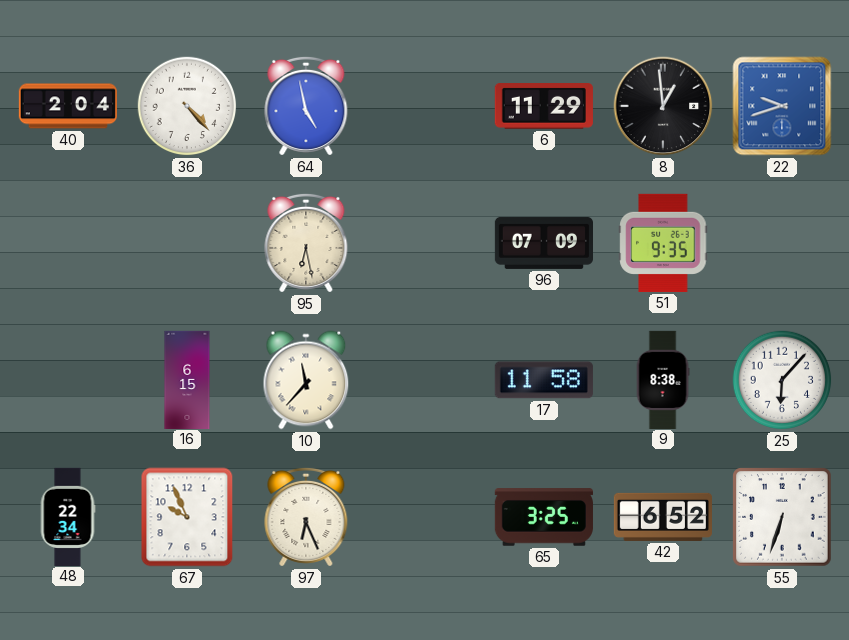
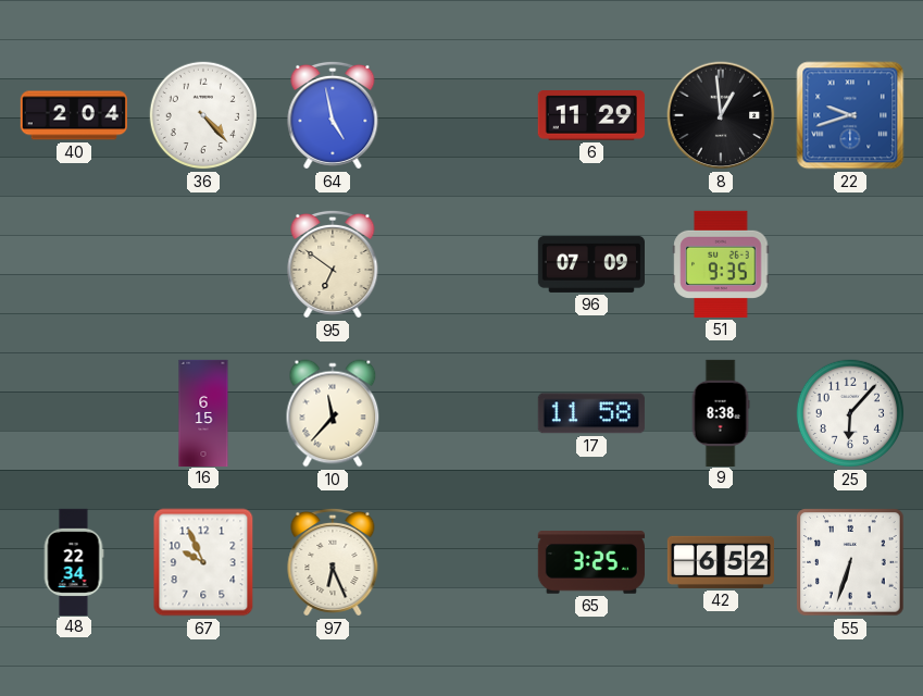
95: 6:28 -> 6:51 (333, 264)
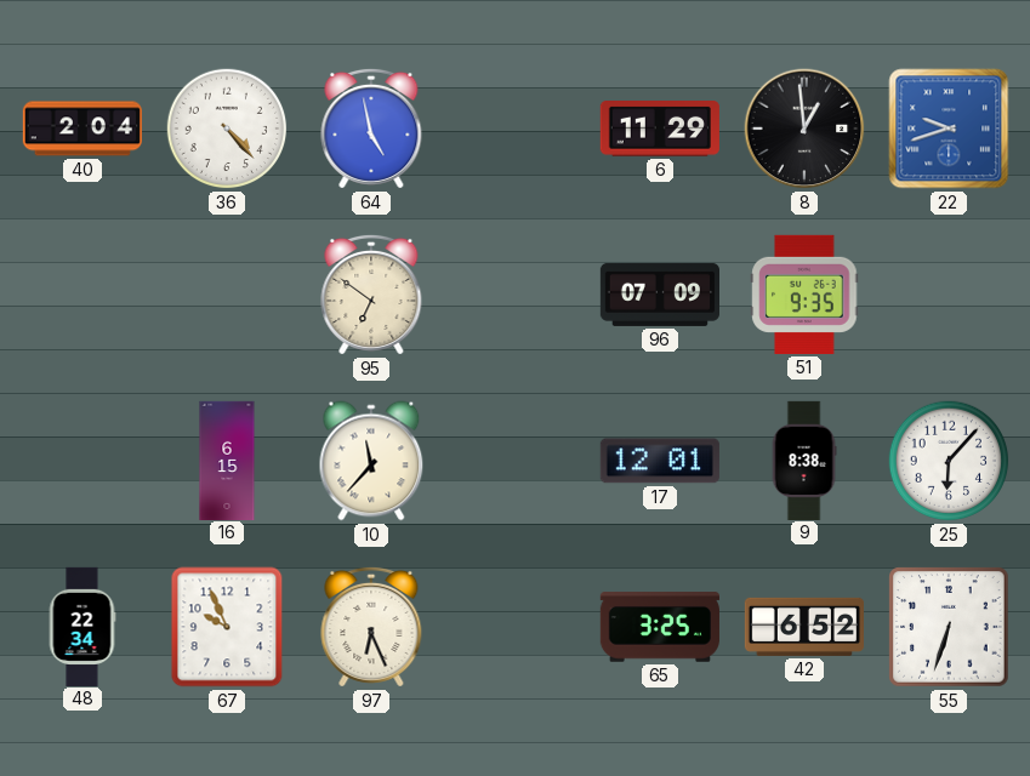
17: 11:58 -> 12:01 (660, 461)
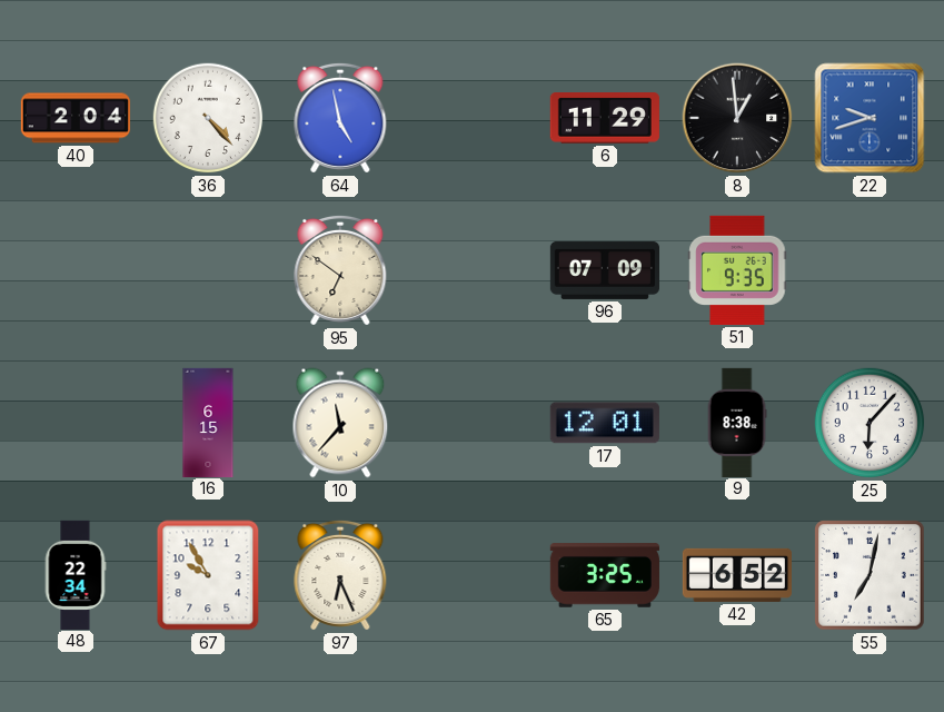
67: 9:56 -> 9:55 (208, 575)
55: 6:33 -> 7:02 (870, 575)
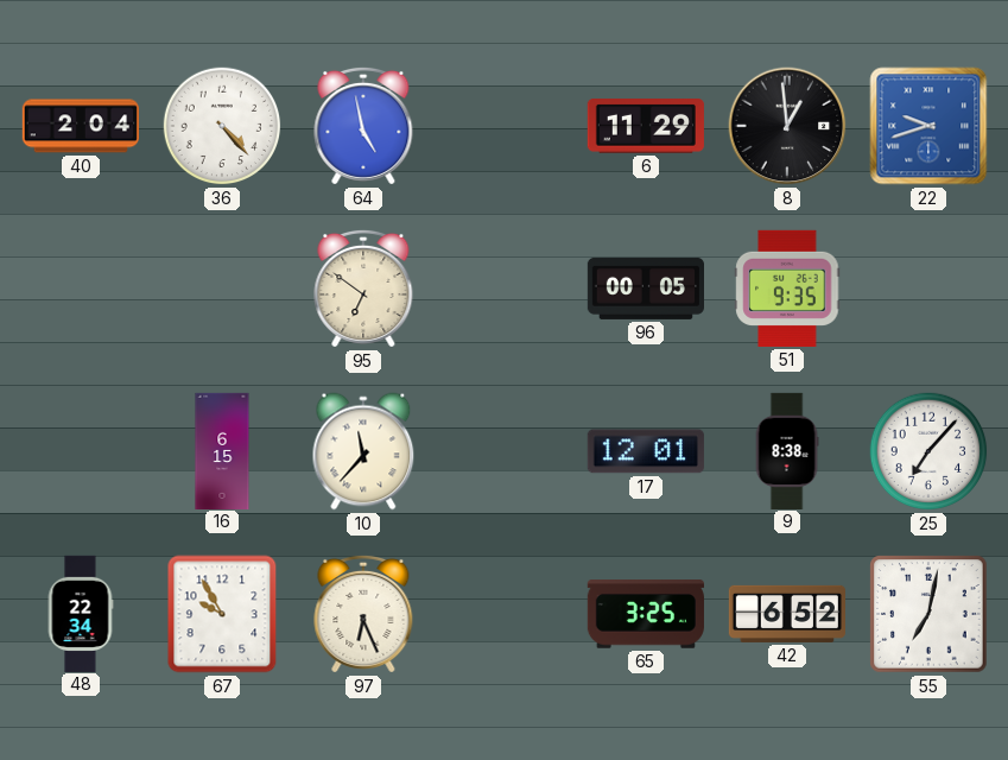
96: 07:09 -> 00:05 (645, 289)
25: 6:07 -> 7:07 (928, 451)
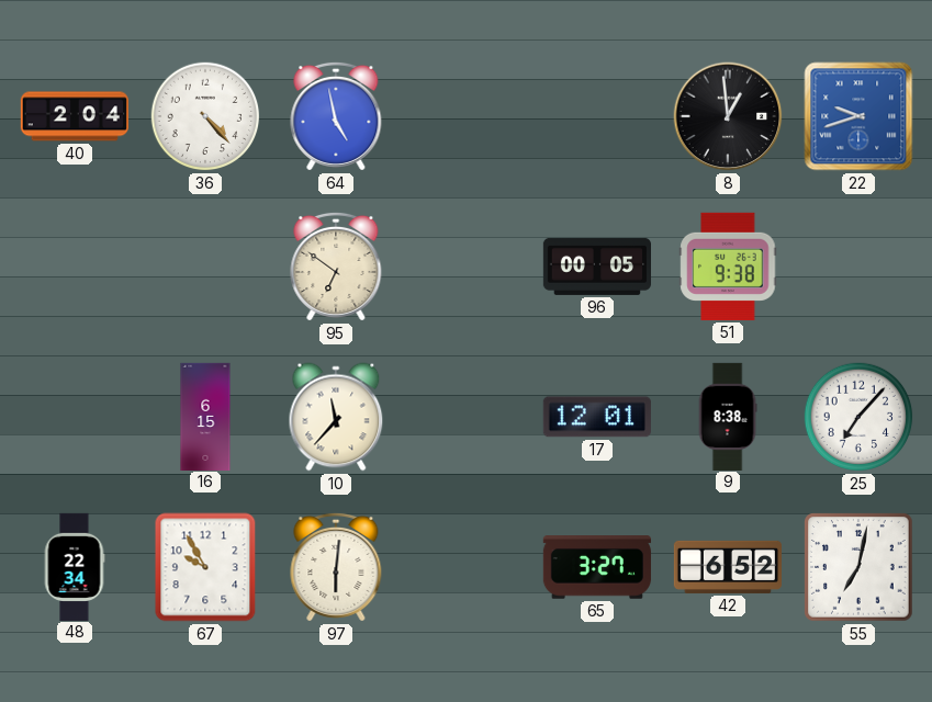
6: 11:29 -> none (646, 127)
51: 9:35 -> 9:38 (728, 267)
97: 6:26 -> 6:01 (336, 567)
65: 3:25 -> 3:27 (597, 567)
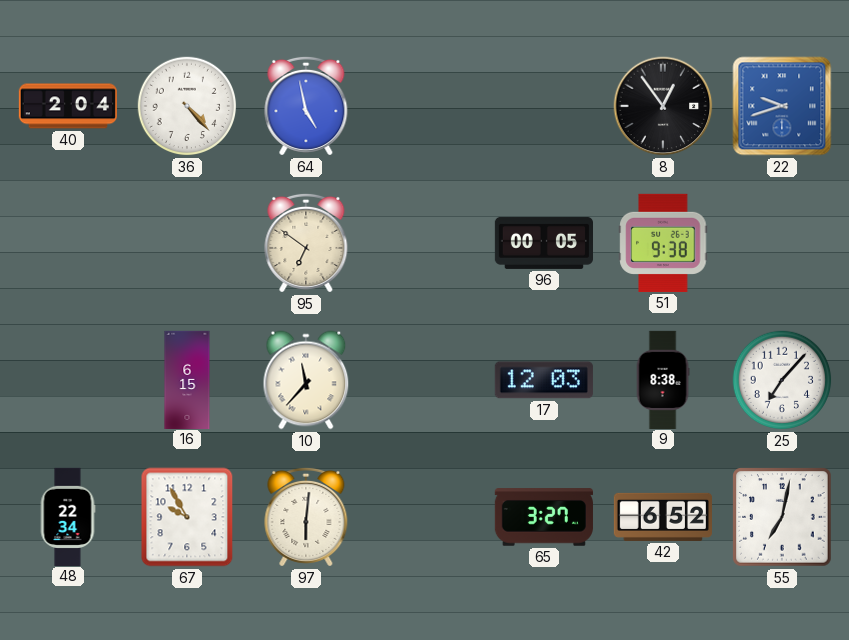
8: 12:59 -> 12:54 (663, 106)
17: 12:01 -> 12:03 (544, 380)
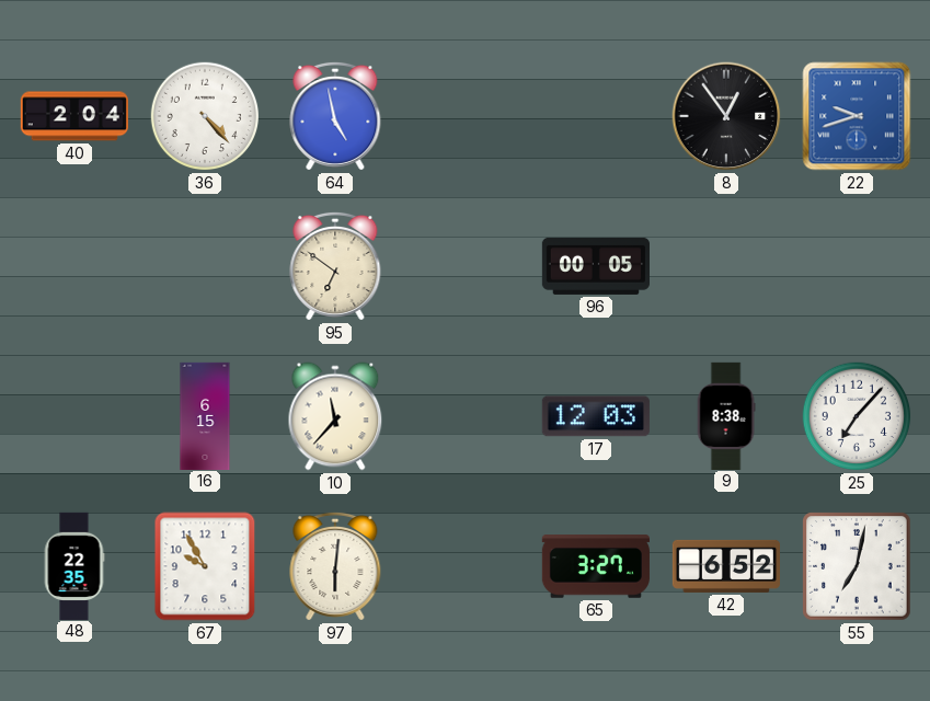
51: 9:38 -> none (663, 243)
48: 22:34 -> 22:35 (74, 565)
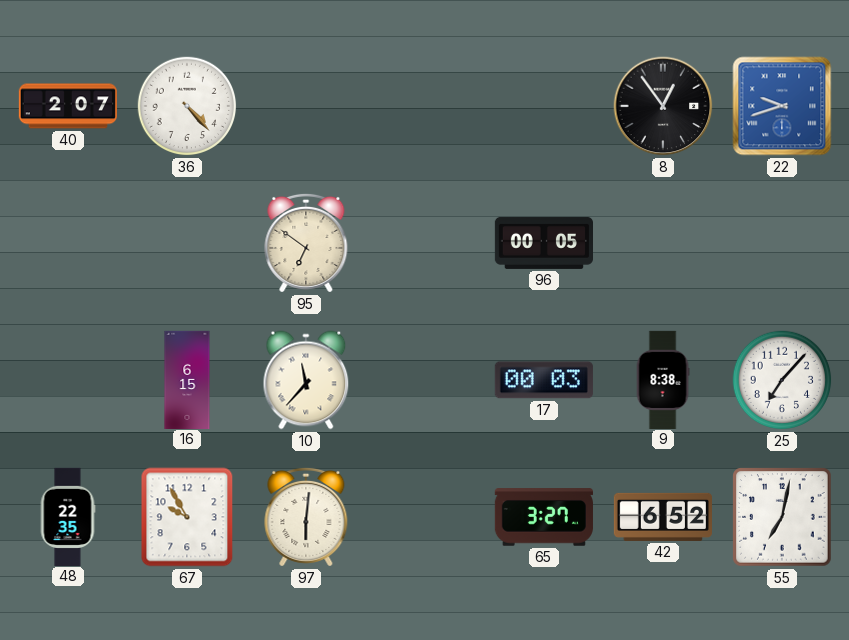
40: 2:04 -> 2:07 (68, 106)
64: 4:58 -> none (335, 116)
17: 12:03 -> 00:03 (544, 380)
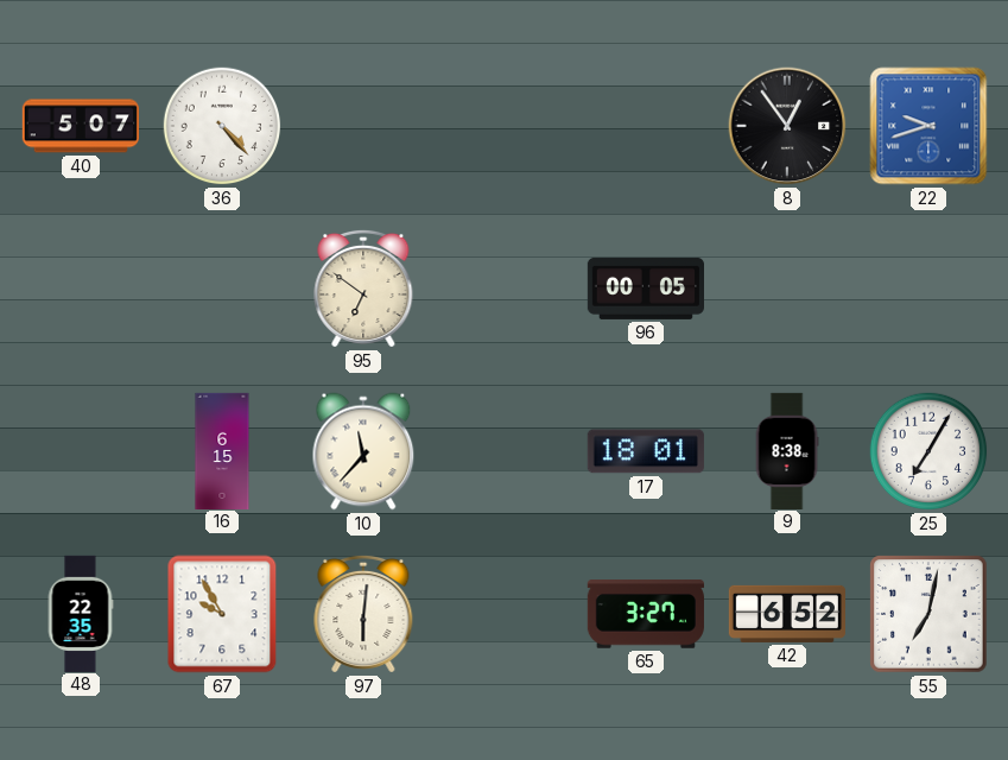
40: 2:07 -> 5:07 (81, 126)
17: 00:03 -> 18:01 (646, 451)
25: 7:07 -> 7:05 (928, 451)
